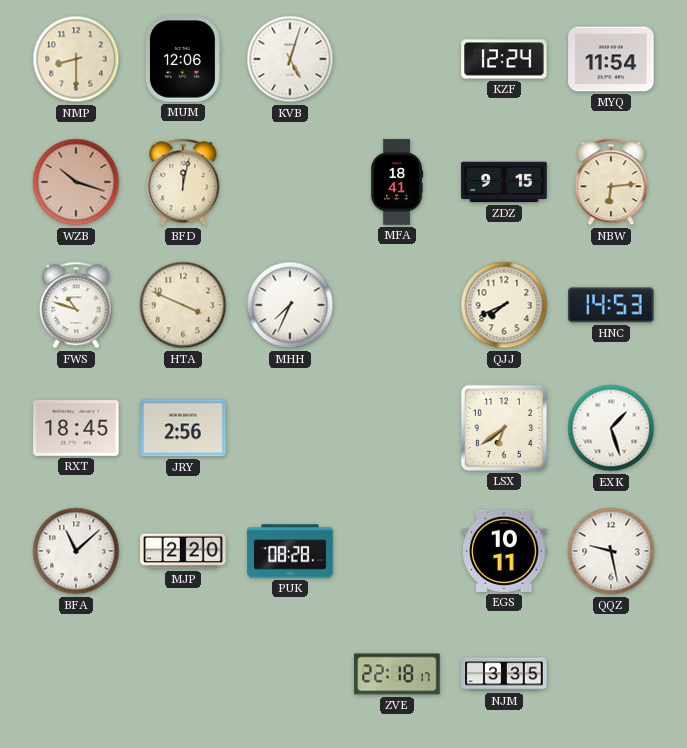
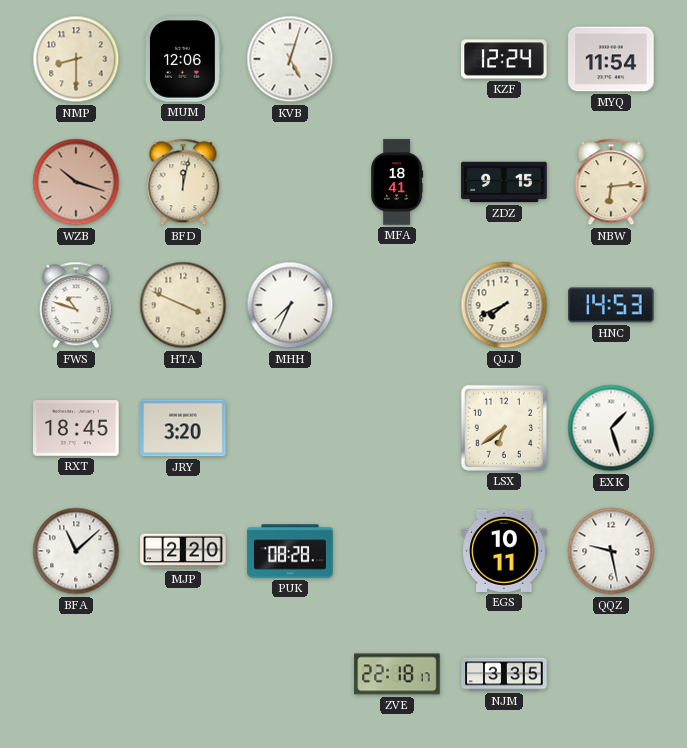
JRY: 2:56 -> 3:20 (183, 428)
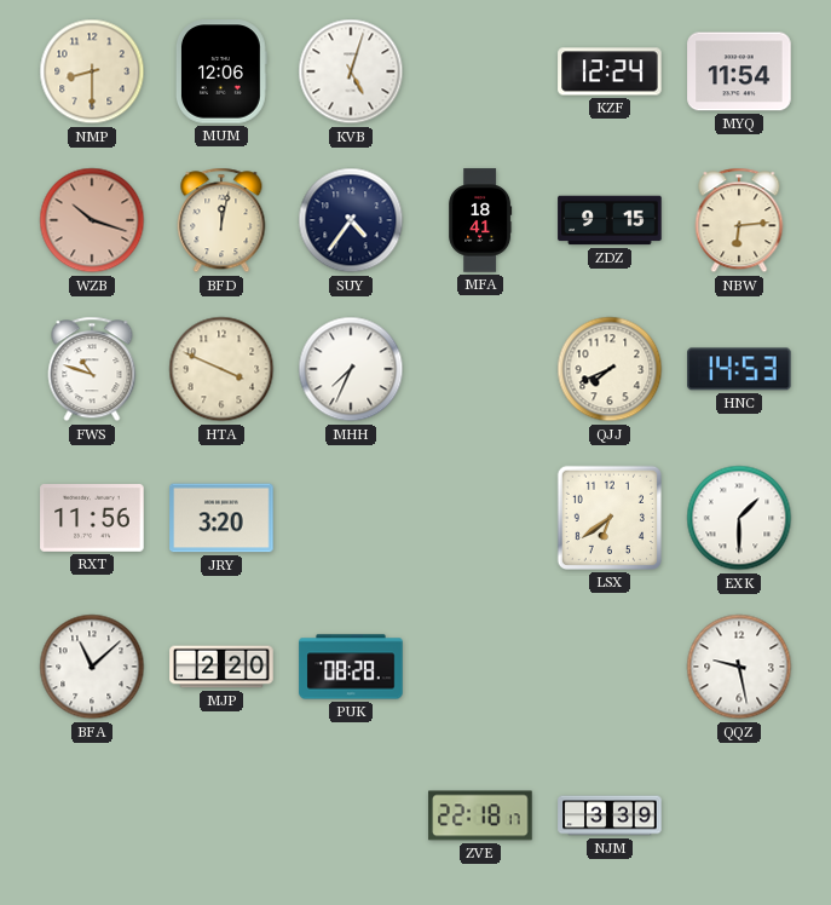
SUY: none -> 4:36 (351, 220)
RXT: 18:45 -> 11:56 (92, 519)
EXK: 1:27 -> 1:30 (739, 518)
EGS: 10:11 -> none (504, 551)
NJM: 3:35 -> 3:39 (610, 815)
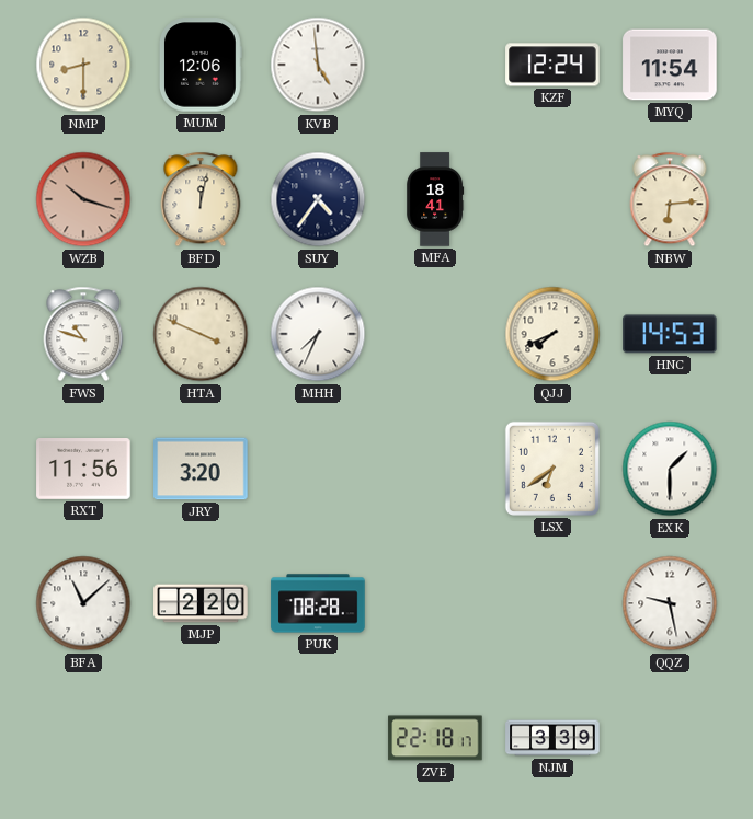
KVB: 5:03 -> 4:59 (318, 65)
ZDZ: 9:15 -> none (610, 220)
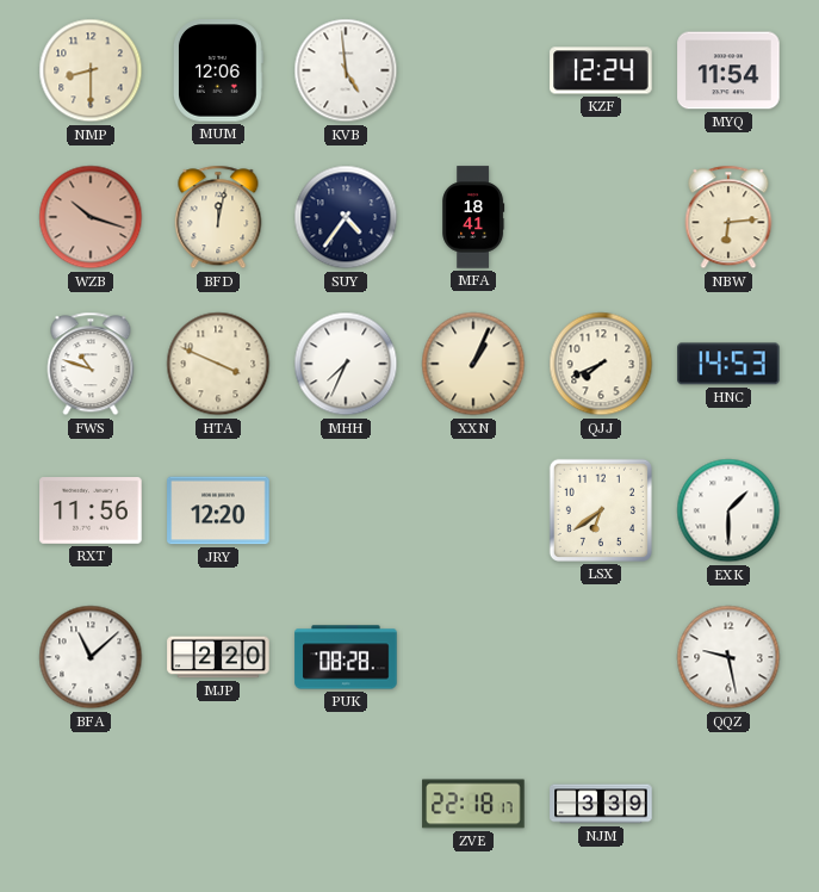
XXN: none -> 1:04 (473, 364)
JRY: 3:20 -> 12:20 (218, 510)
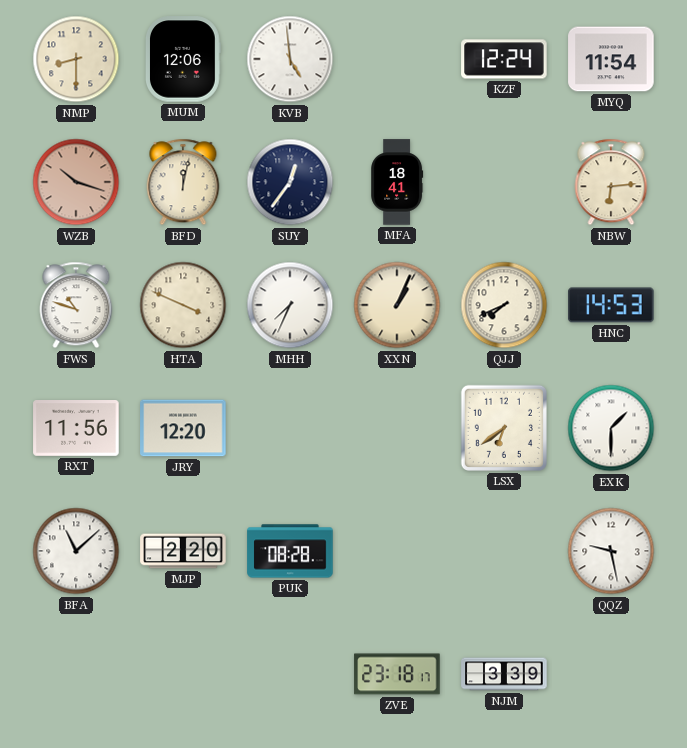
SUY: 4:36 -> 12:36 (290, 182)
ZVE: 22:18 -> 23:18 (397, 674)
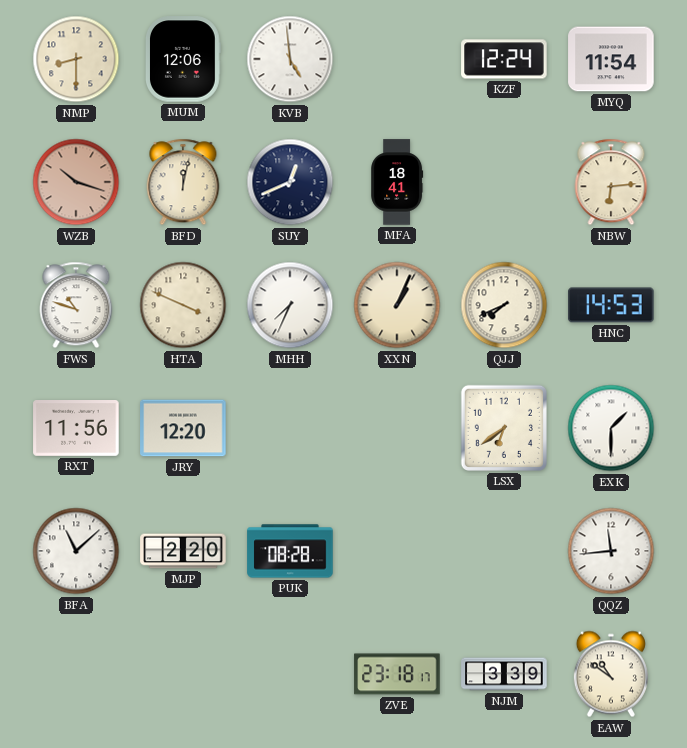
SUY: 12:36 -> 12:41 (290, 182)
QQZ: 9:28 -> 11:44 (611, 551)
EAW: none -> 10:51 (611, 674)
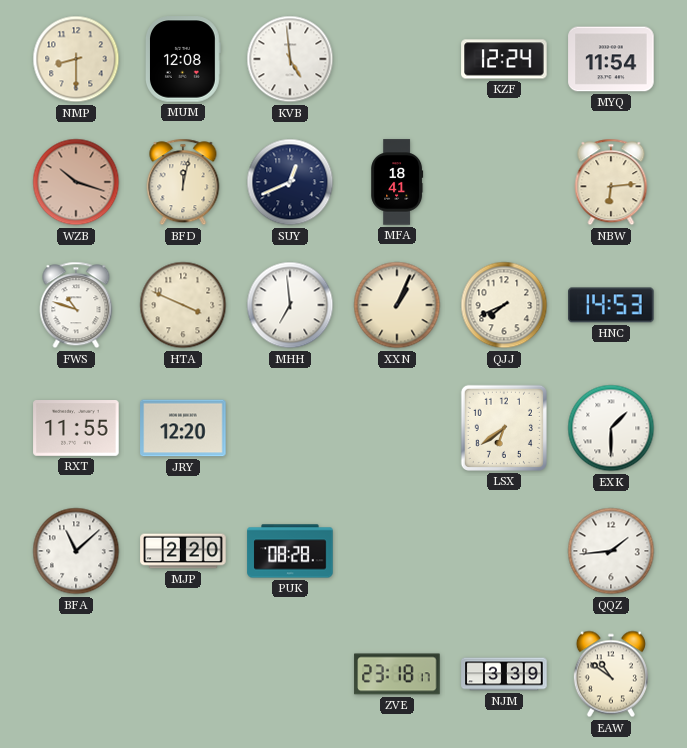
MUM: 12:06 -> 12:08 (183, 59)
MHH: 7:34 -> 6:59 (290, 305)
RXT: 11:56 -> 11:55 (76, 429)
QQZ: 11:44 -> 1:44 (611, 551)
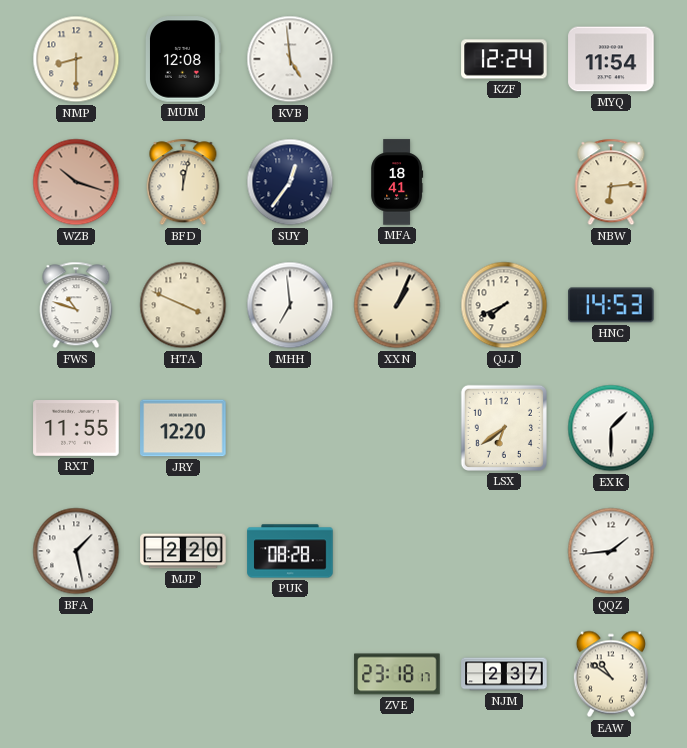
SUY: 12:41 -> 12:36 (290, 182)
BFA: 11:08 -> 1:28 (76, 551)
NJM: 3:39 -> 2:37 (504, 674)
